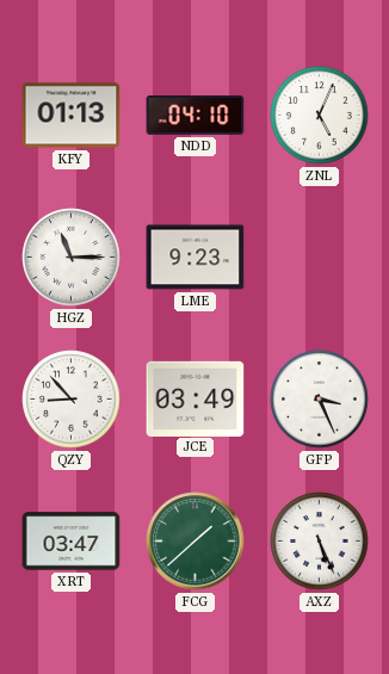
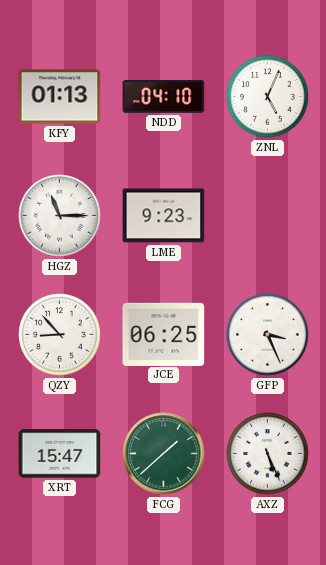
JCE: 03:49 -> 06:25 (164, 334)
XRT: 03:47 -> 15:47 (60, 454)
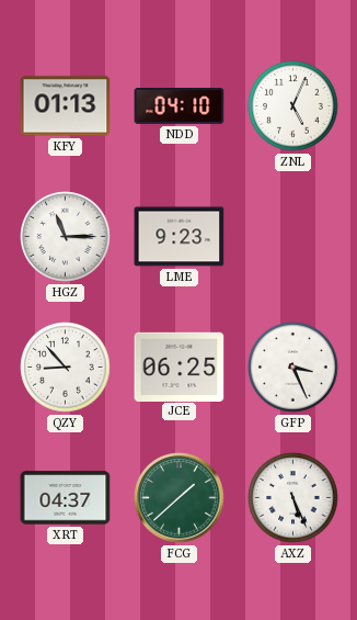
XRT: 15:47 -> 04:37 (66, 498)
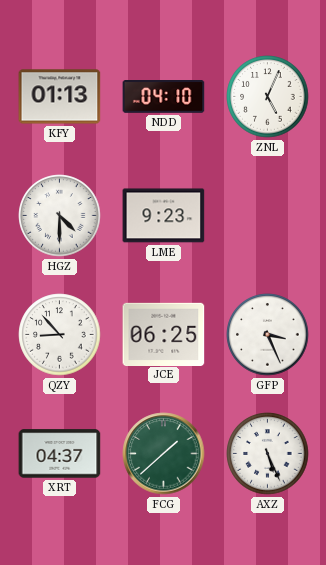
HGZ: 11:15 -> 4:30 (60, 216)
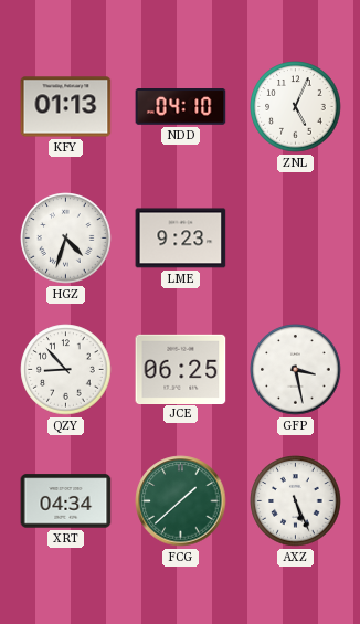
HGZ: 4:30 -> 4:33 (66, 239)
GFP: 3:26 -> 3:28 (296, 370)
XRT: 04:37 -> 04:34 (66, 501)
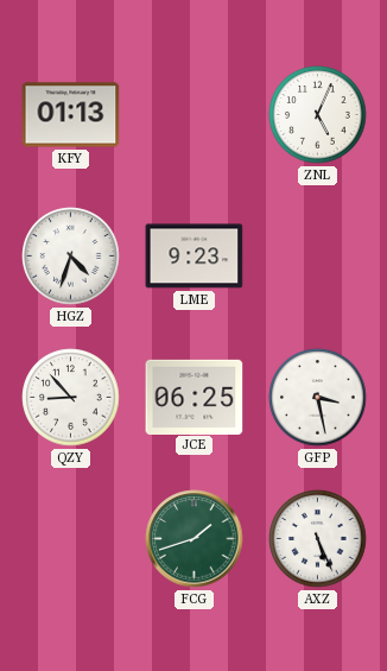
NDD: 04:10 -> none (181, 107)
XRT: 04:34 -> none (66, 501)
FCG: 1:38 -> 1:42 (195, 539)
